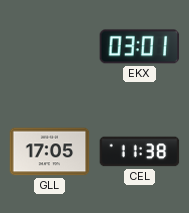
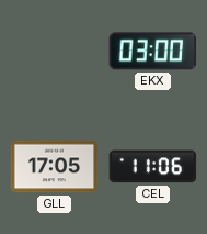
EKX: 03:01 -> 03:00 (153, 52)
CEL: 11:38 -> 11:06 (153, 167)
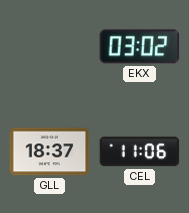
EKX: 03:00 -> 03:02 (140, 47)
GLL: 17:05 -> 18:37 (50, 152)
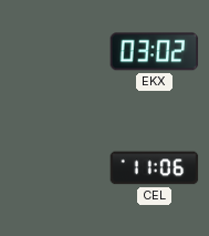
GLL: 18:37 -> none (50, 152)
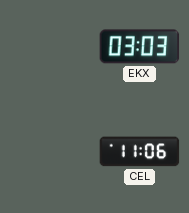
EKX: 03:02 -> 03:03 (140, 47)
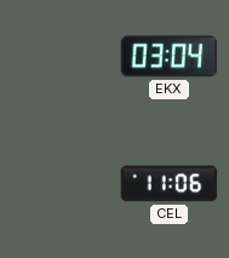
EKX: 03:03 -> 03:04 (170, 57)
